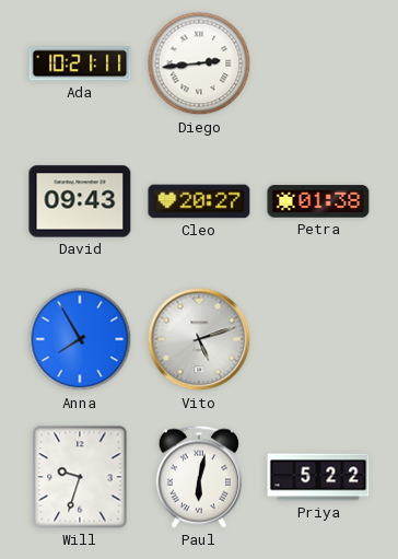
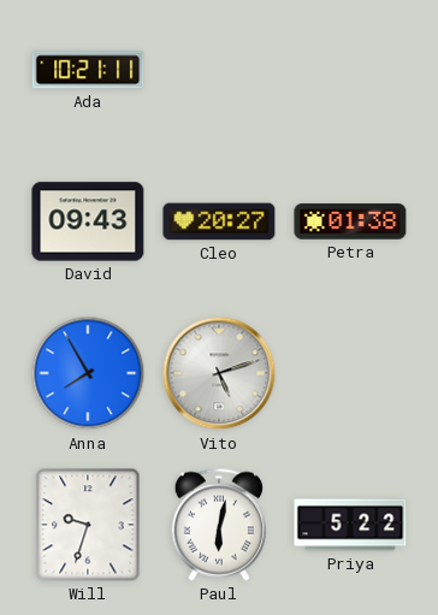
Diego: 2:44 -> none (199, 63)
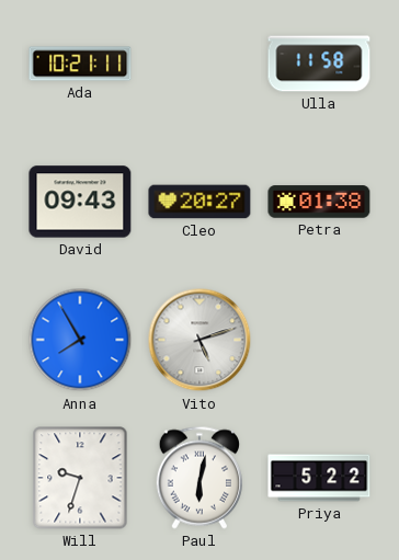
Ulla: none -> 11:58 (319, 64)
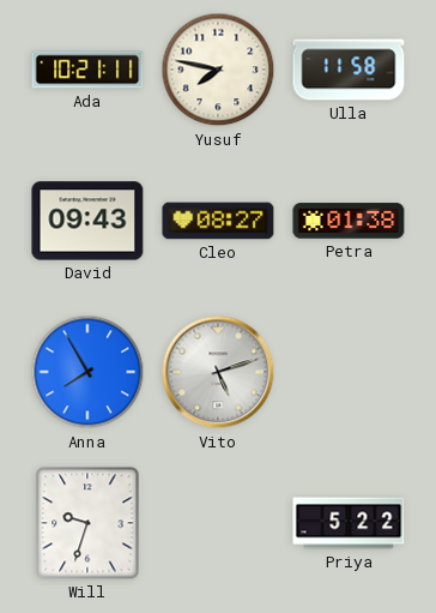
Yusuf: none -> 7:47 (218, 70)
Cleo: 20:27 -> 08:27 (218, 221)
Paul: 6:02 -> none (200, 478)
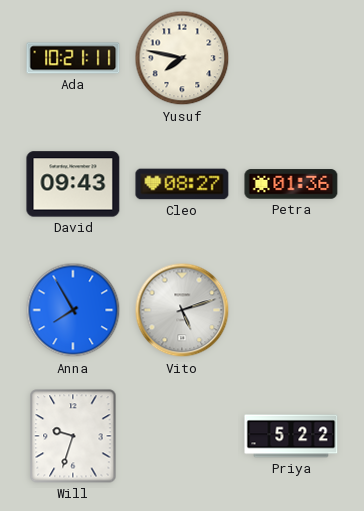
Ulla: 11:58 -> none (349, 70)
Petra: 01:38 -> 01:36 (291, 184)
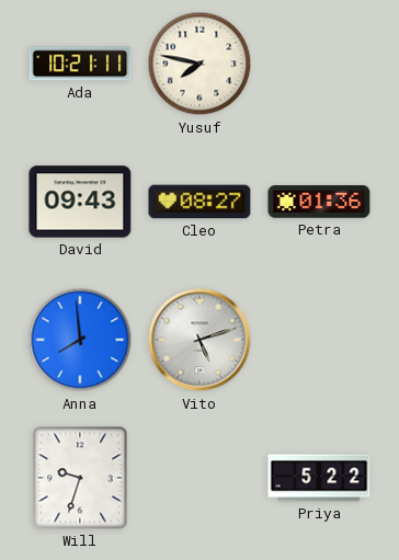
Anna: 7:55 -> 7:59 (80, 340)
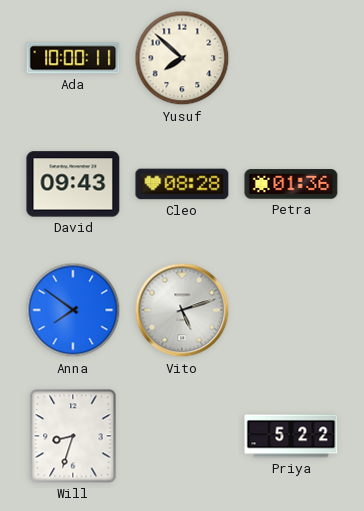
Ada: 10:21 -> 10:00 (73, 58)
Yusuf: 7:47 -> 7:52 (182, 58)
Cleo: 08:27 -> 08:28 (182, 184)
Anna: 7:59 -> 7:51 (73, 310)
Will: 9:33 -> 8:33 (73, 436)
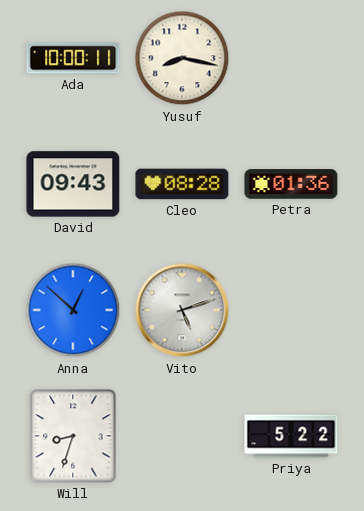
Yusuf: 7:52 -> 8:17 (182, 58)
Anna: 7:51 -> 12:52 (73, 310)
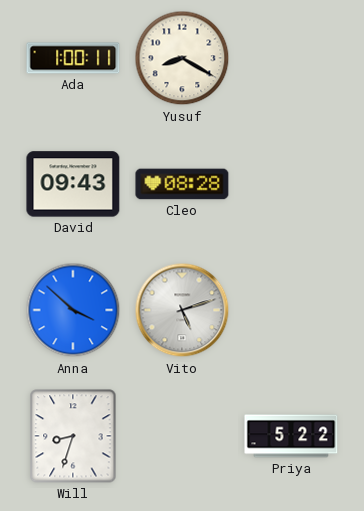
Ada: 10:00 -> 1:00 (73, 58)
Yusuf: 8:17 -> 8:20 (182, 58)
Petra: 01:36 -> none (291, 184)
Anna: 12:52 -> 3:52 (73, 310)
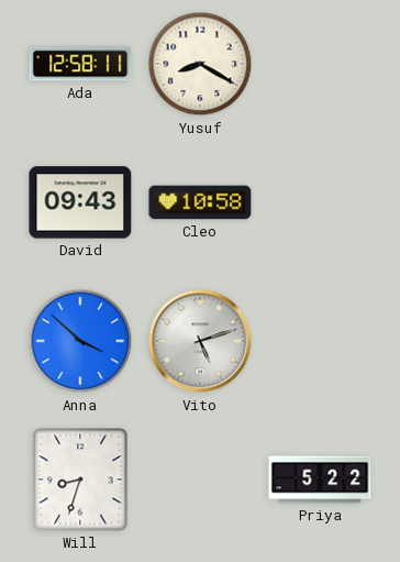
Ada: 1:00 -> 12:58 (80, 64)
Cleo: 08:28 -> 10:58 (200, 202)
